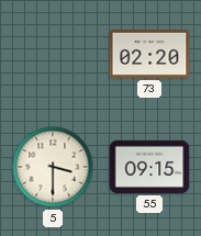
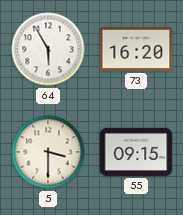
64: none -> 5:55 (48, 49)
73: 02:20 -> 16:20 (136, 49)
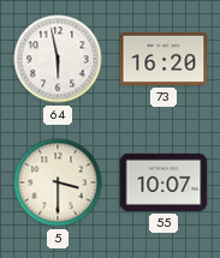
64: 5:55 -> 5:58 (58, 59)
55: 09:15 -> 10:07 (163, 182)
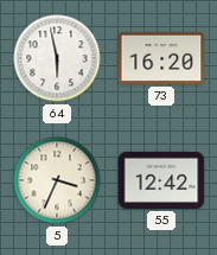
5: 3:30 -> 3:34 (57, 180)
55: 10:07 -> 12:42 (161, 180)
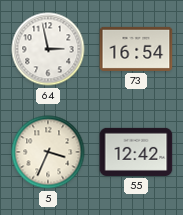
64: 5:58 -> 2:58 (48, 49)
73: 16:20 -> 16:54 (136, 49)
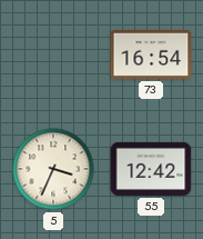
64: 2:58 -> none (48, 49)
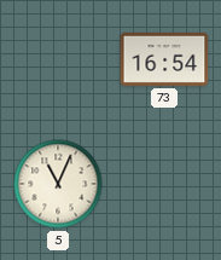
5: 3:34 -> 11:04 (58, 184)
55: 12:42 -> none (151, 169)
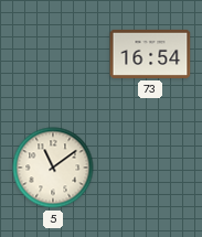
5: 11:04 -> 11:09 (53, 168)
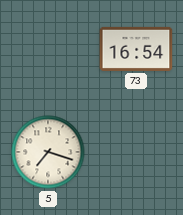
5: 11:09 -> 7:18 (48, 152)
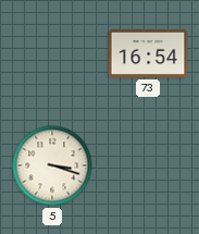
5: 7:18 -> 3:18 (52, 165)
